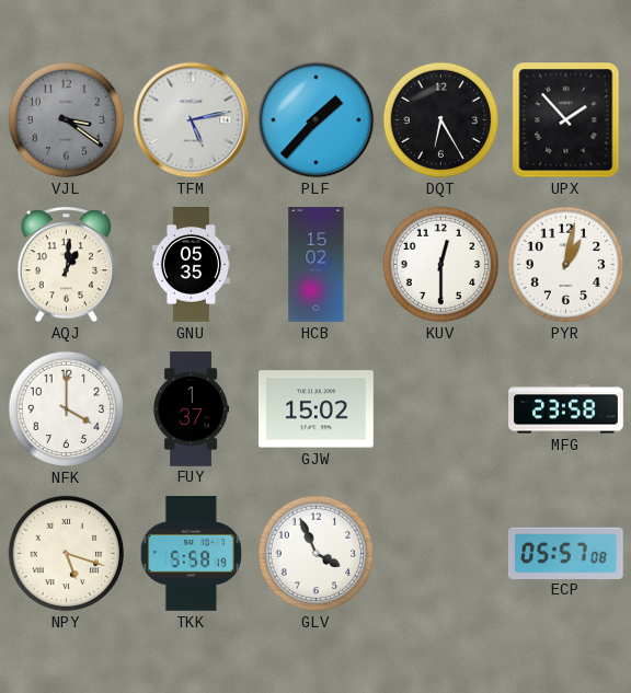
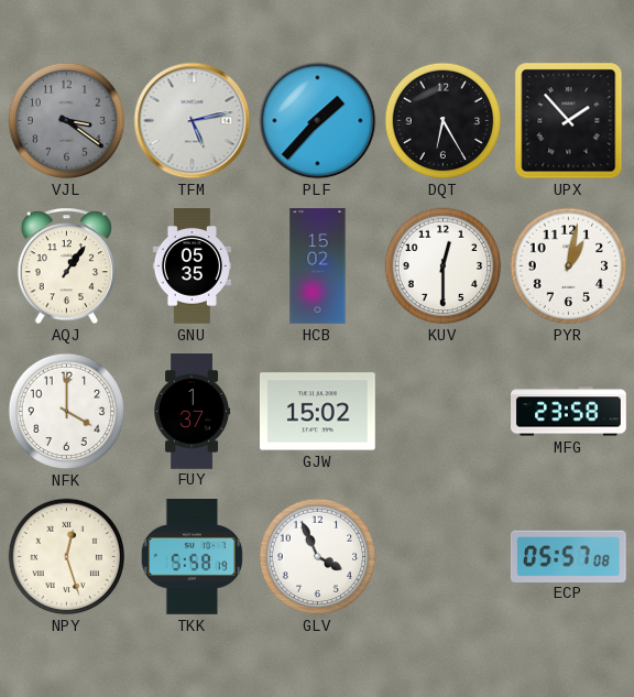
AQJ: 1:01 -> 1:06 (67, 266)
NPY: 5:18 -> 12:27 (67, 557)
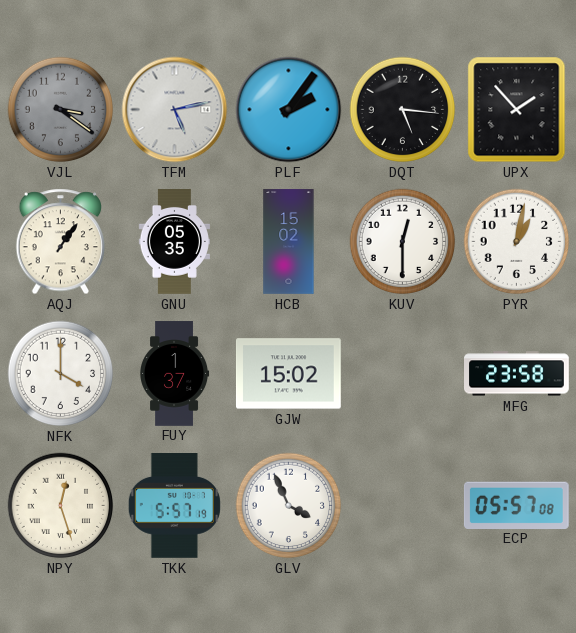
PLF: 1:37 -> 2:06 (289, 110)
DQT: 6:25 -> 5:16 (403, 110)
TKK: 5:58 -> 5:57 (174, 506)
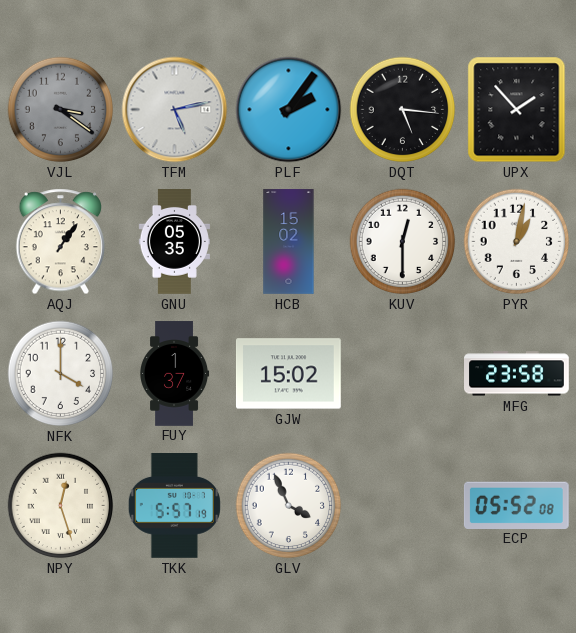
ECP: 05:57 -> 05:52 (516, 505)
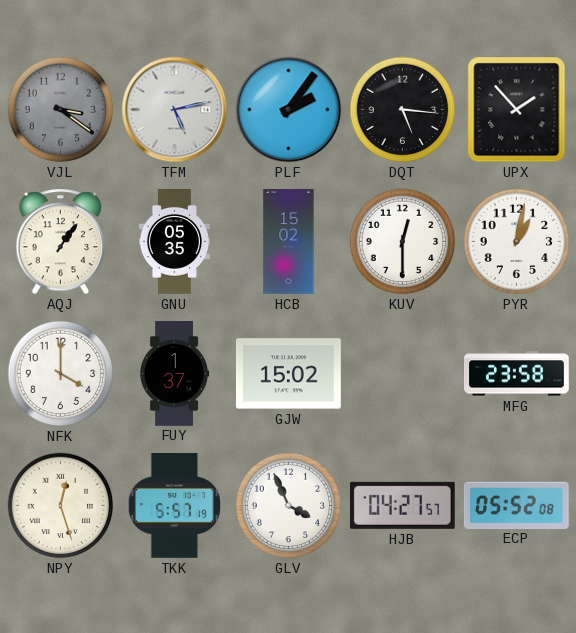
HJB: none -> 04:27 (402, 505)
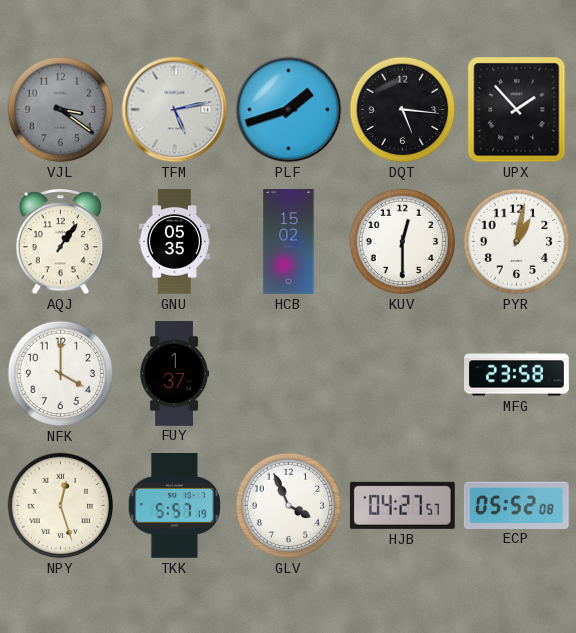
PLF: 2:06 -> 1:42 (289, 110)
GJW: 15:02 -> none (288, 374)
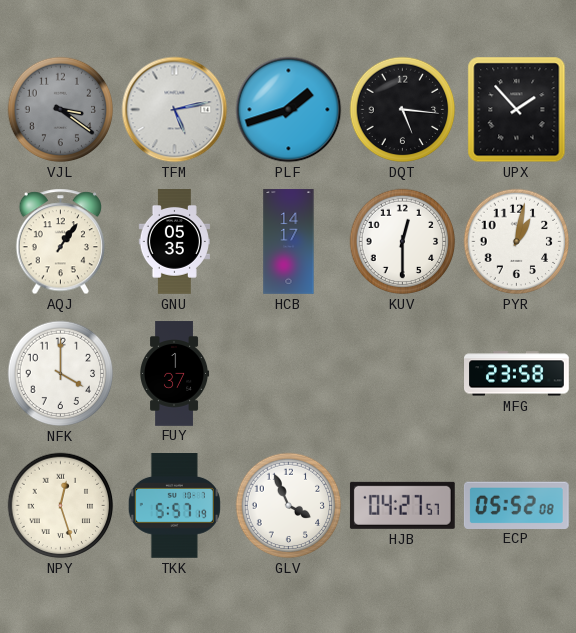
HCB: 15:02 -> 14:17 (289, 242)
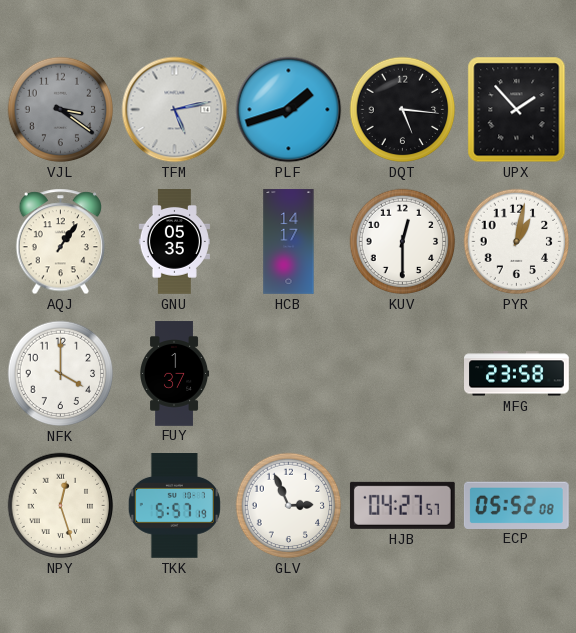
GLV: 3:56 -> 2:56 (289, 506)
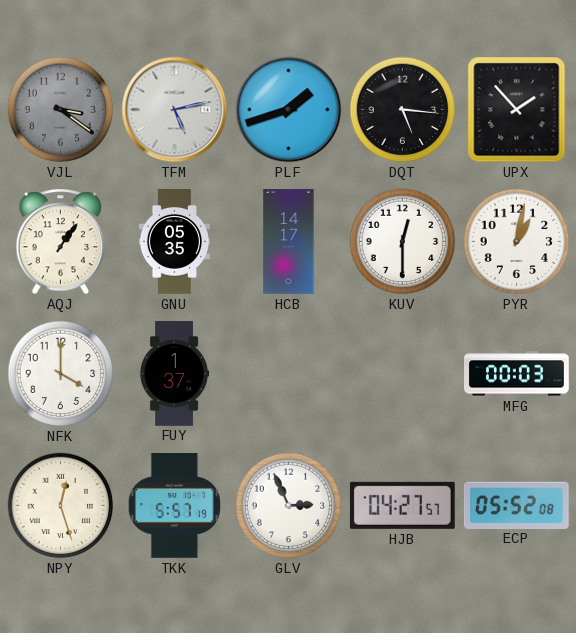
MFG: 23:58 -> 00:03 (517, 374)
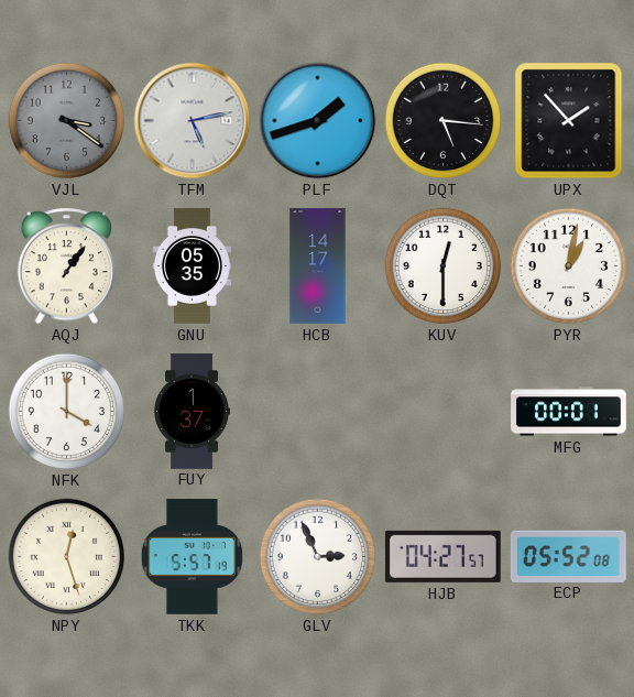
MFG: 00:03 -> 00:01 (569, 412)
